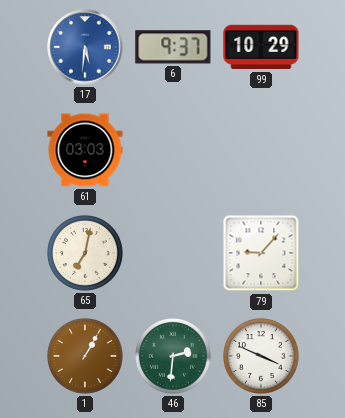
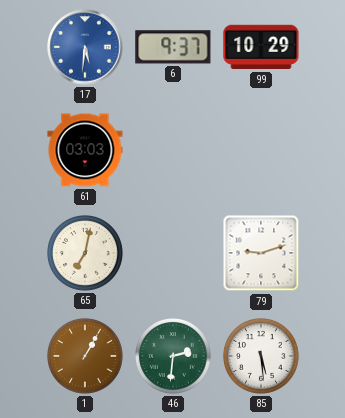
79: 9:07 -> 9:12 (261, 253)
85: 3:49 -> 5:29 (262, 357)
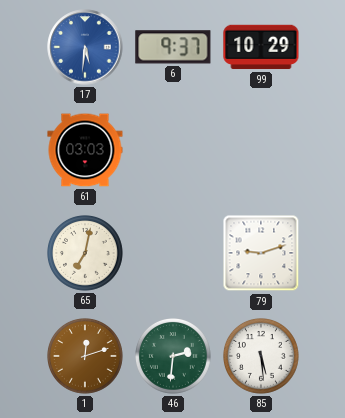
1: 1:05 -> 12:12 (86, 357)
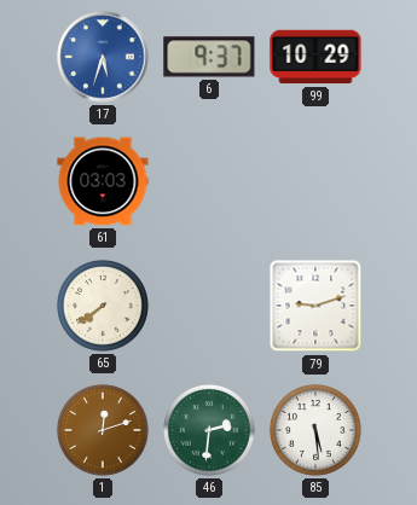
17: 5:31 -> 5:33 (103, 57)
65: 7:02 -> 7:39 (104, 307)
